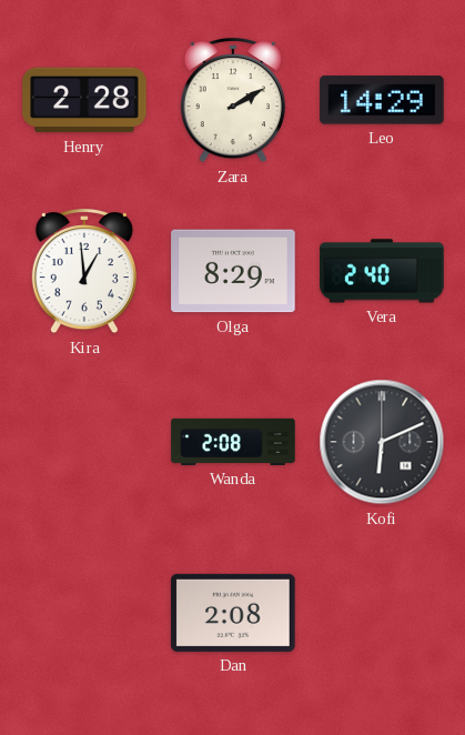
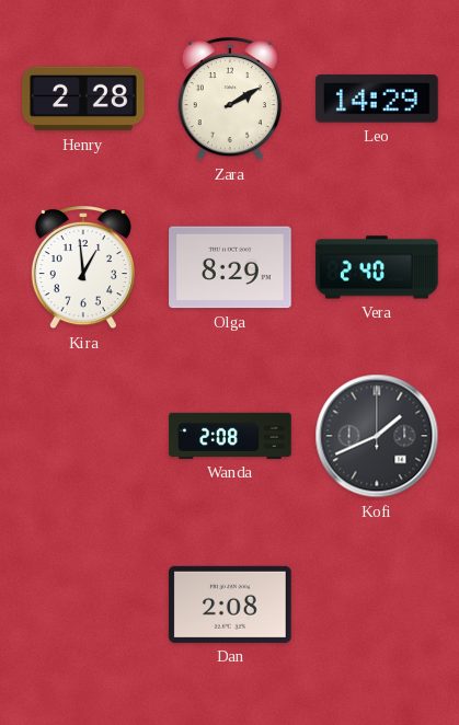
Kofi: 6:11 -> 1:41 (377, 436)
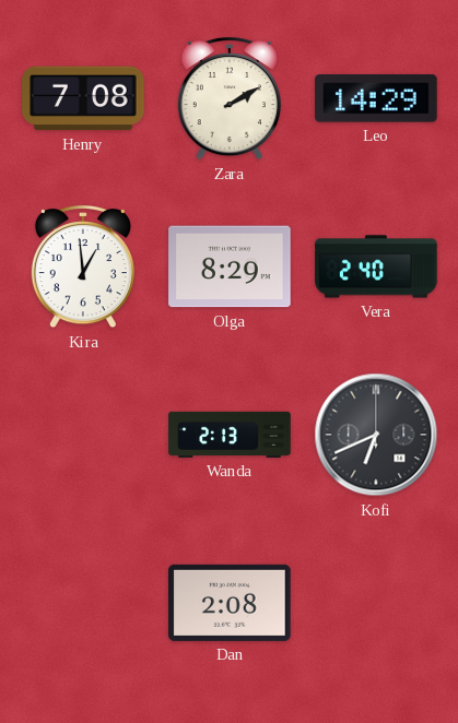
Henry: 2:28 -> 7:08 (83, 98)
Wanda: 2:08 -> 2:13 (230, 435)
Kofi: 1:41 -> 6:41 (376, 435)
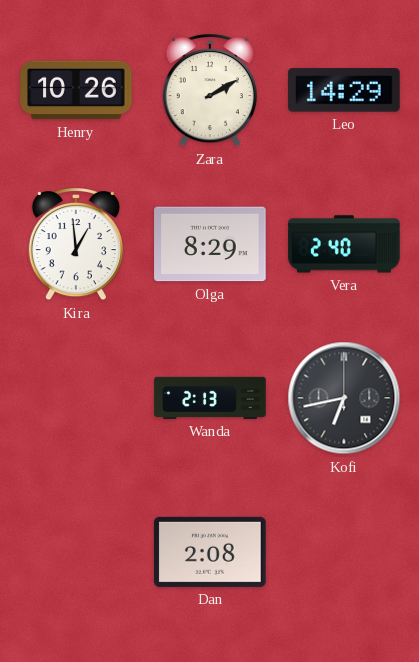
Henry: 7:08 -> 10:26 (76, 90)
Kofi: 6:41 -> 6:43 (344, 398)
